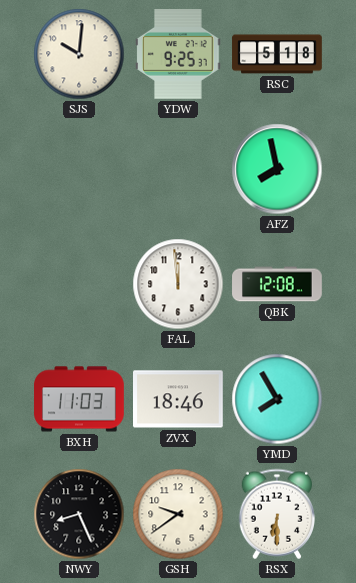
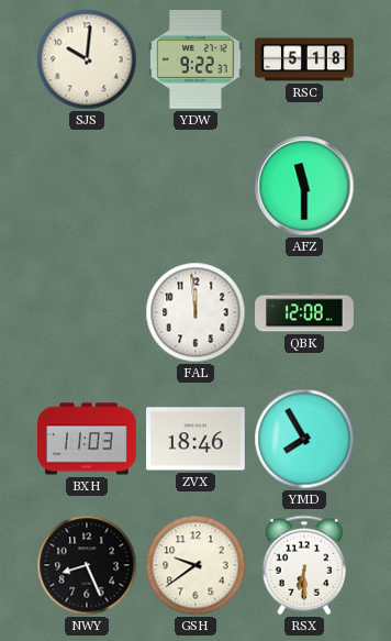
YDW: 9:25 -> 9:22 (195, 60)
AFZ: 7:58 -> 11:30 (304, 186)
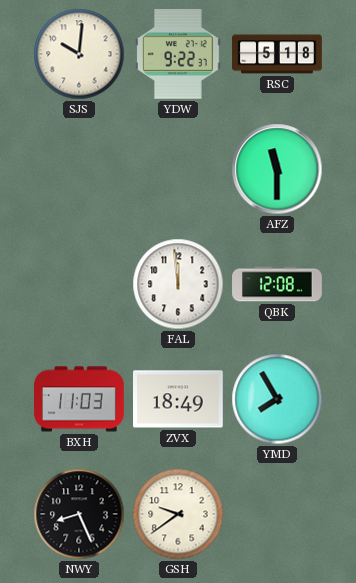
ZVX: 18:46 -> 18:49 (179, 399)
RSX: 6:30 -> none (303, 565)
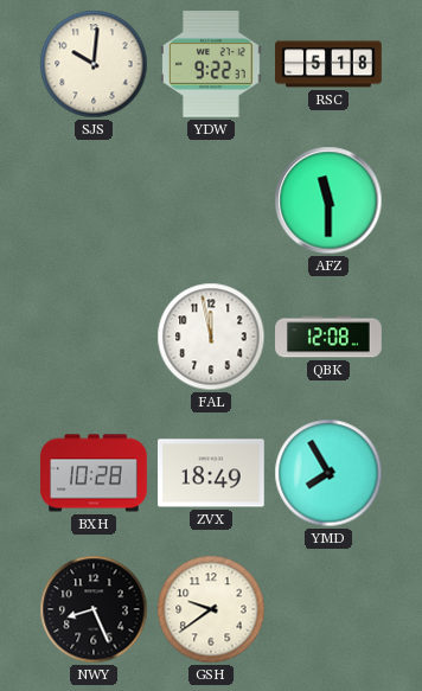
FAL: 11:59 -> 11:58 (211, 337)
BXH: 11:03 -> 10:28 (94, 473)
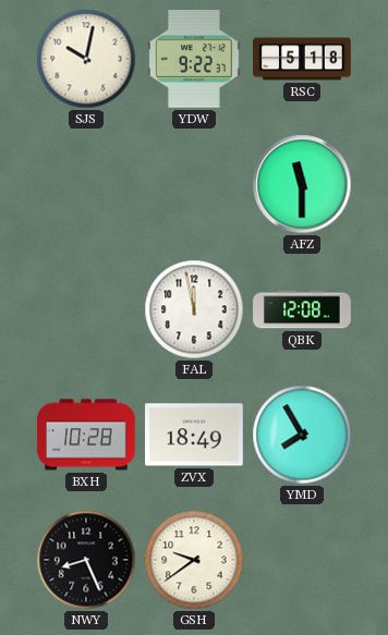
SJS: 10:01 -> 10:02 (86, 59)
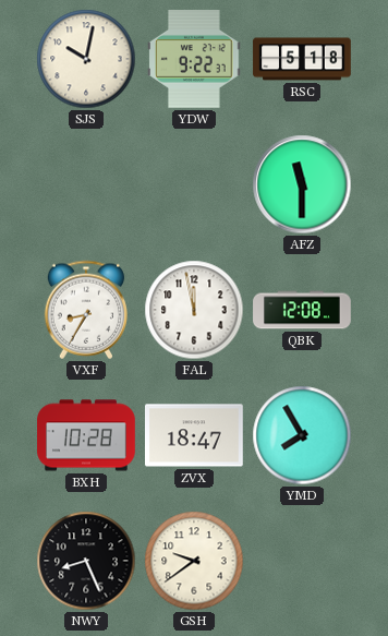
VXF: none -> 8:35 (85, 310)
ZVX: 18:49 -> 18:47 (195, 435)
